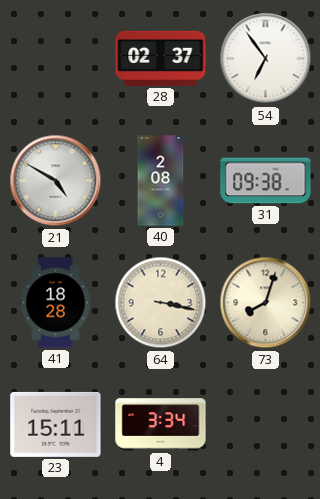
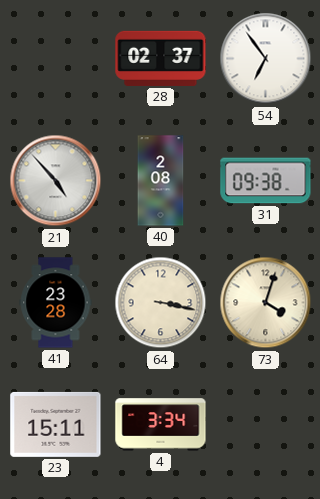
21: 4:50 -> 4:53 (56, 181)
41: 18:28 -> 23:28 (56, 303)
73: 8:03 -> 4:03 (266, 303)
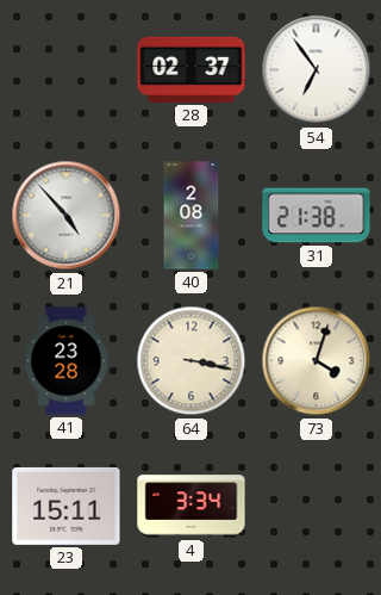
31: 09:38 -> 21:38 (317, 216)
